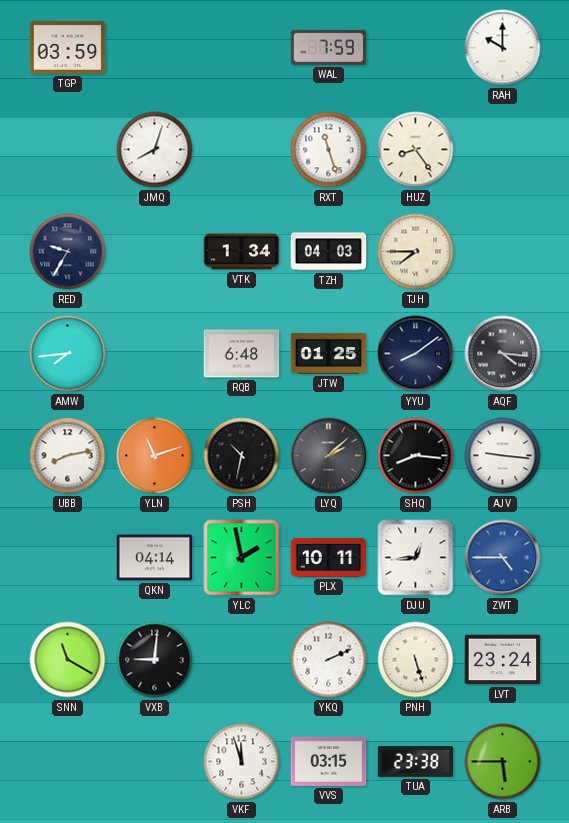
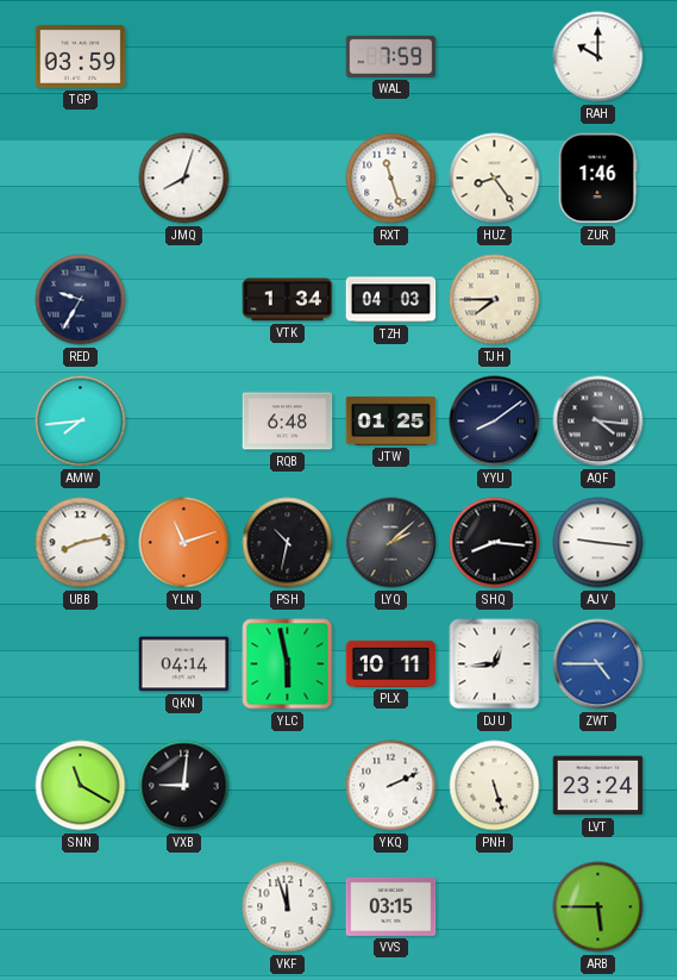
ZUR: none -> 1:46 (597, 179)
YLC: 1:58 -> 5:58 (288, 664)
TUA: 23:38 -> none (416, 762)
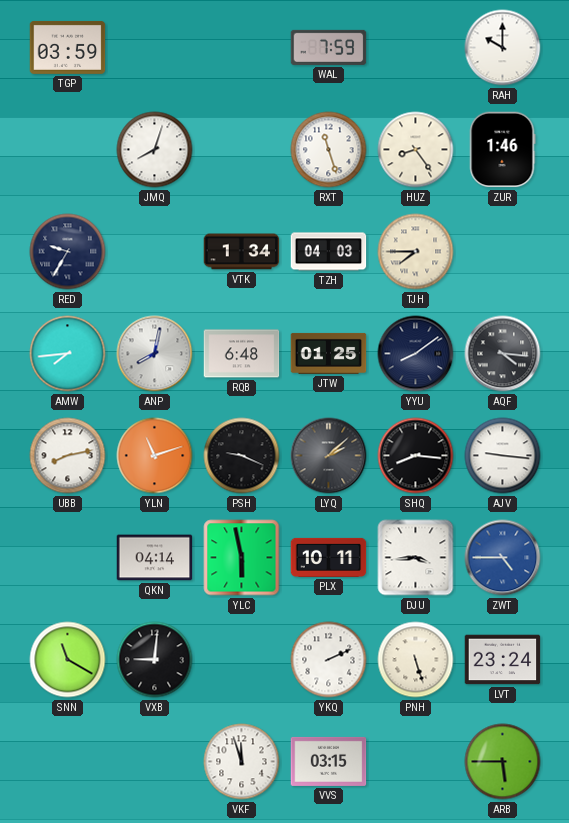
ANP: none -> 8:02 (155, 354)
PSH: 10:32 -> 9:19 (242, 456)
DJU: 12:44 -> 3:44 (416, 558)
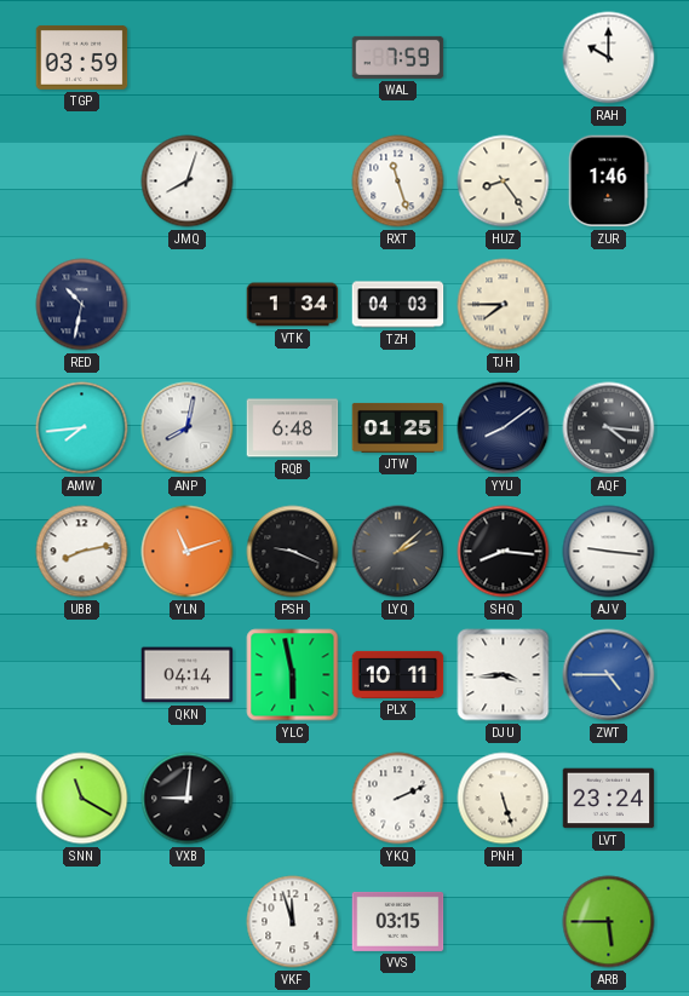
RED: 9:35 -> 10:32 (82, 305)
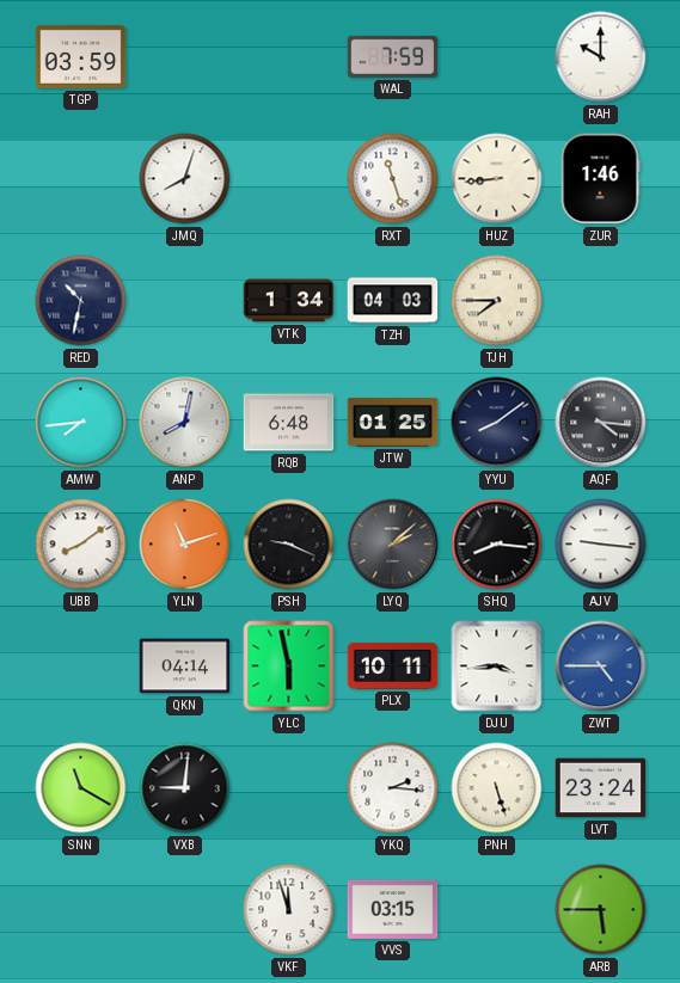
HUZ: 8:24 -> 8:44 (497, 179)
UBB: 8:13 -> 8:09 (81, 545)
YKQ: 2:11 -> 2:16 (393, 788)
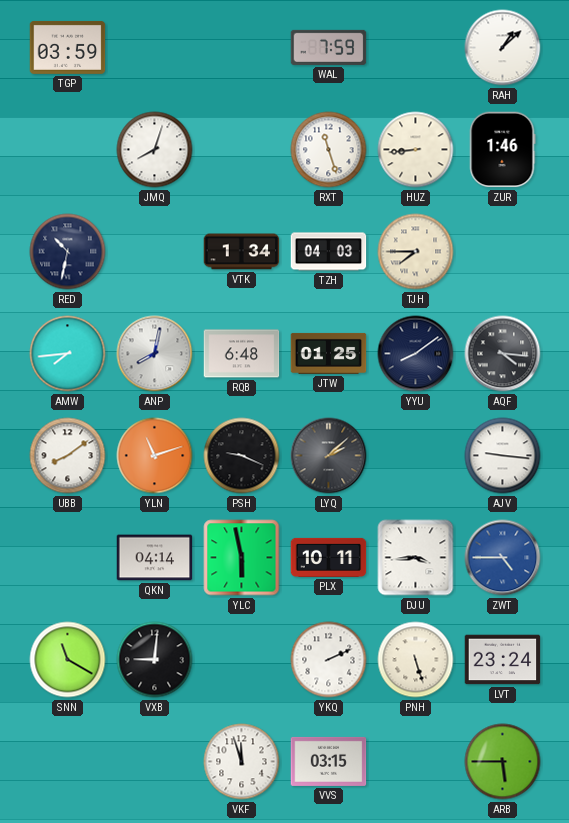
RAH: 10:00 -> 1:08 (503, 48)
SHQ: 8:16 -> none (497, 545)
YKQ: 2:16 -> 2:11 (329, 660)
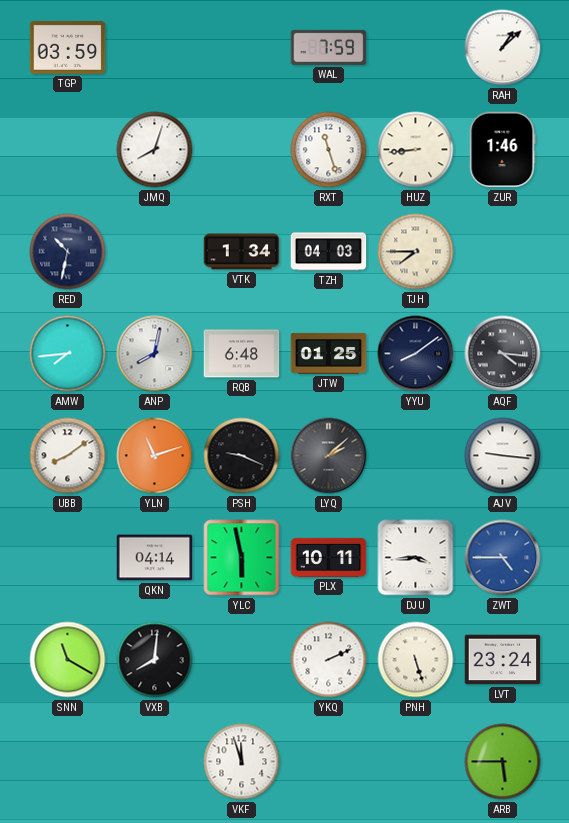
VXB: 9:01 -> 8:01 (155, 660)
VVS: 03:15 -> none (329, 761)
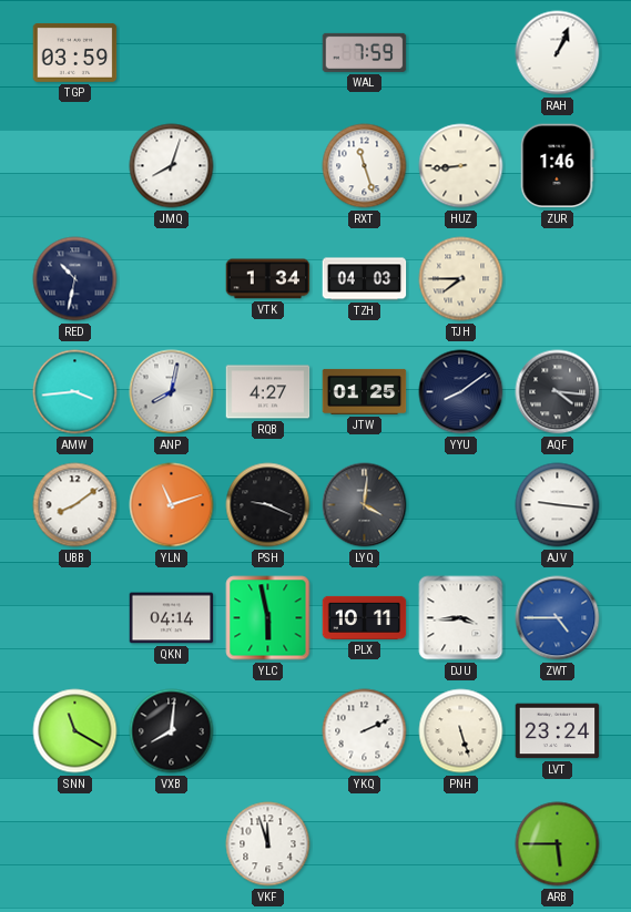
RAH: 1:08 -> 1:04 (558, 53)
AMW: 7:44 -> 3:44 (75, 392)
RQB: 6:48 -> 4:27 (268, 392)
LYQ: 2:08 -> 4:01 (365, 505)
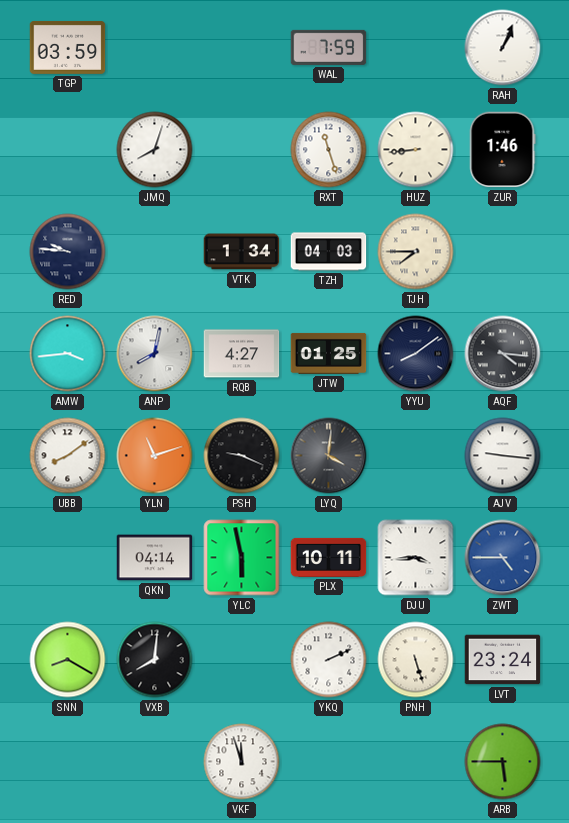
RED: 10:32 -> 9:46 (68, 252)
SNN: 11:20 -> 8:20 (68, 660)
